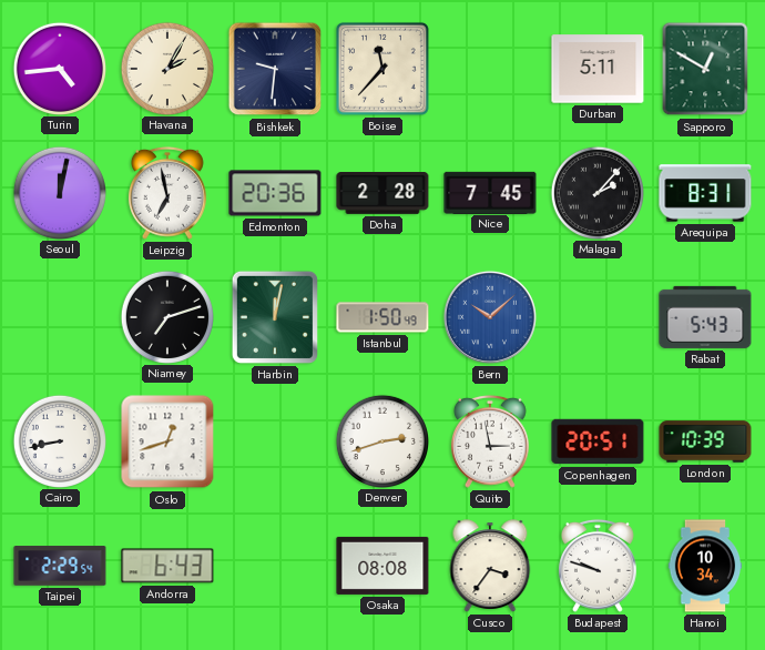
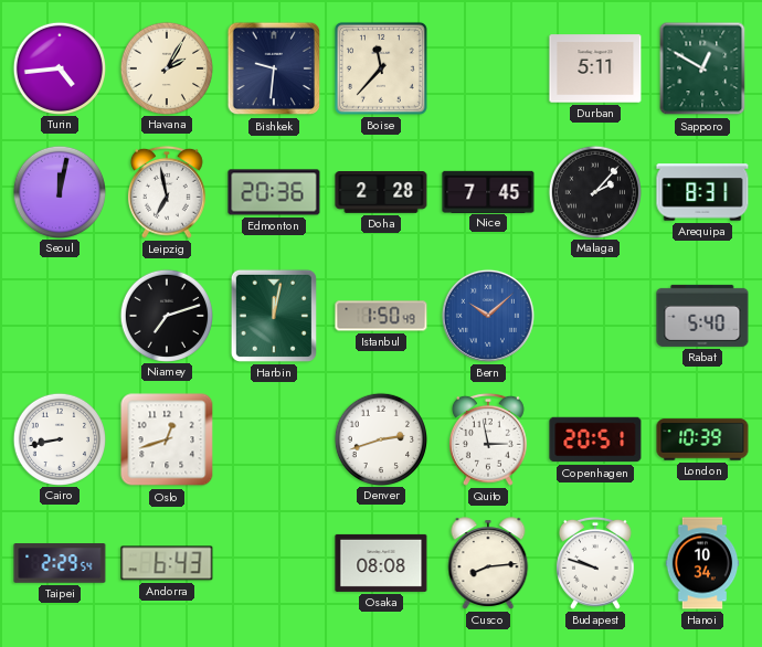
Rabat: 5:43 -> 5:40 (702, 316)
Cusco: 3:36 -> 8:14 (488, 563)
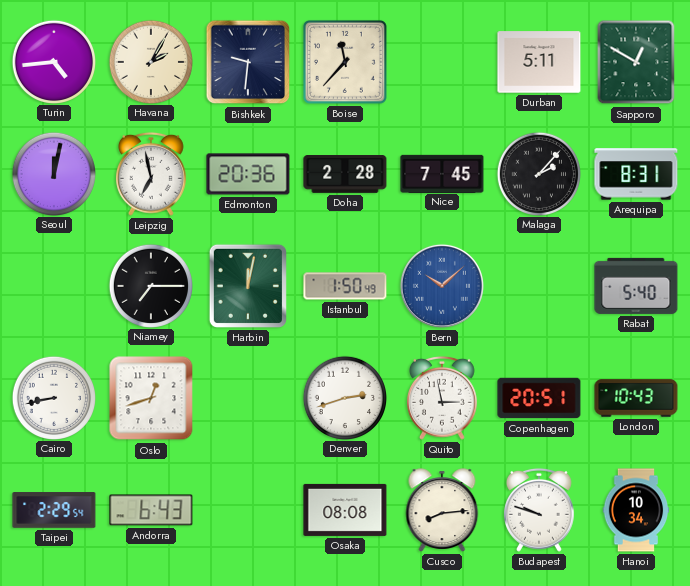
Niamey: 7:12 -> 7:15 (150, 285)
London: 10:39 -> 10:43 (636, 398)
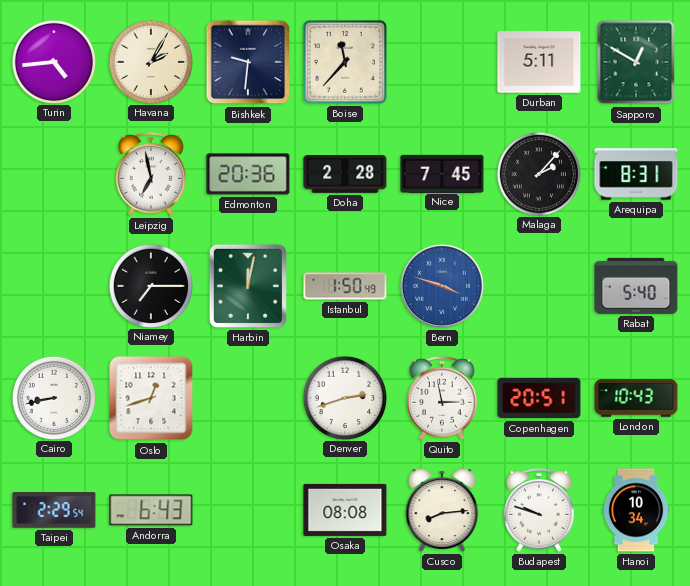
Seoul: 12:02 -> none (53, 173)
Bern: 10:08 -> 3:48 (442, 286)
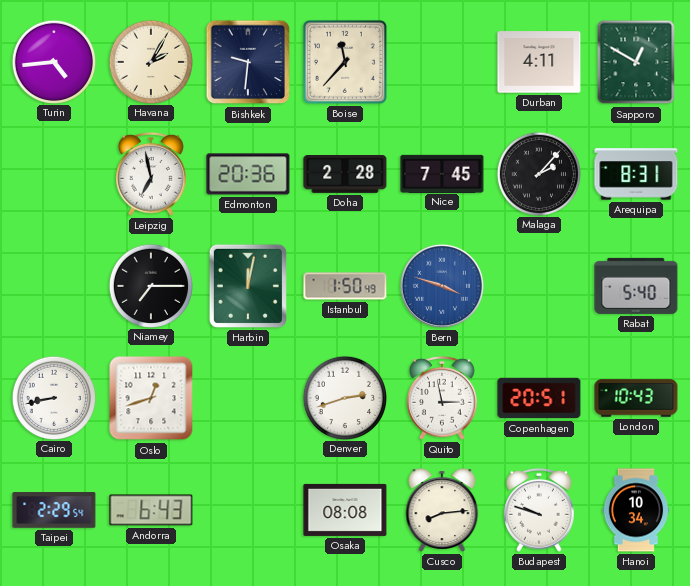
Durban: 5:11 -> 4:11 (539, 62)
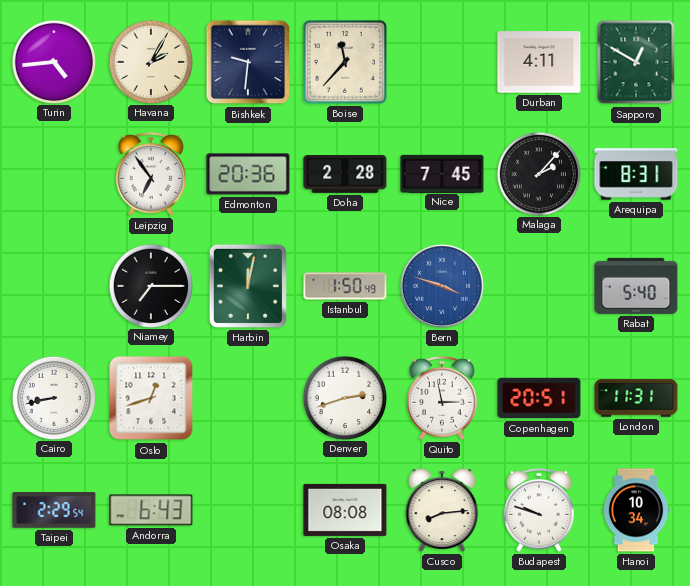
Leipzig: 6:58 -> 6:54 (152, 174)
London: 10:43 -> 11:31 (636, 398)
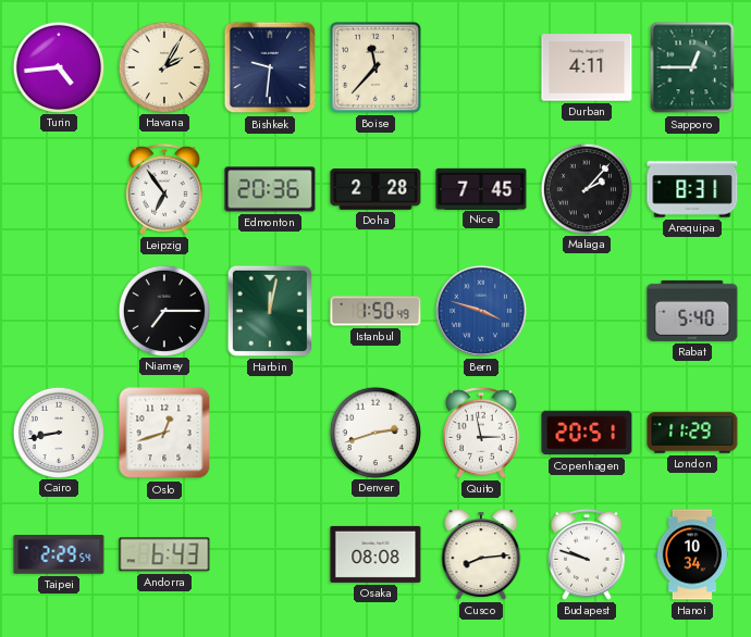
Sapporo: 12:50 -> 12:45 (692, 67)
London: 11:31 -> 11:29 (692, 433)
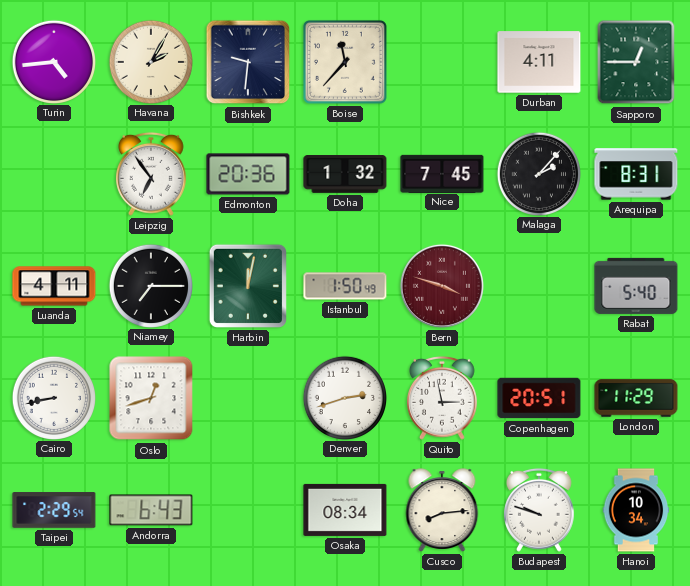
Doha: 2:28 -> 1:32 (345, 175)
Luanda: none -> 4:11 (54, 286)
Bern dial: blue -> burgundy (442, 286)
Osaka: 08:08 -> 08:34 (345, 510)
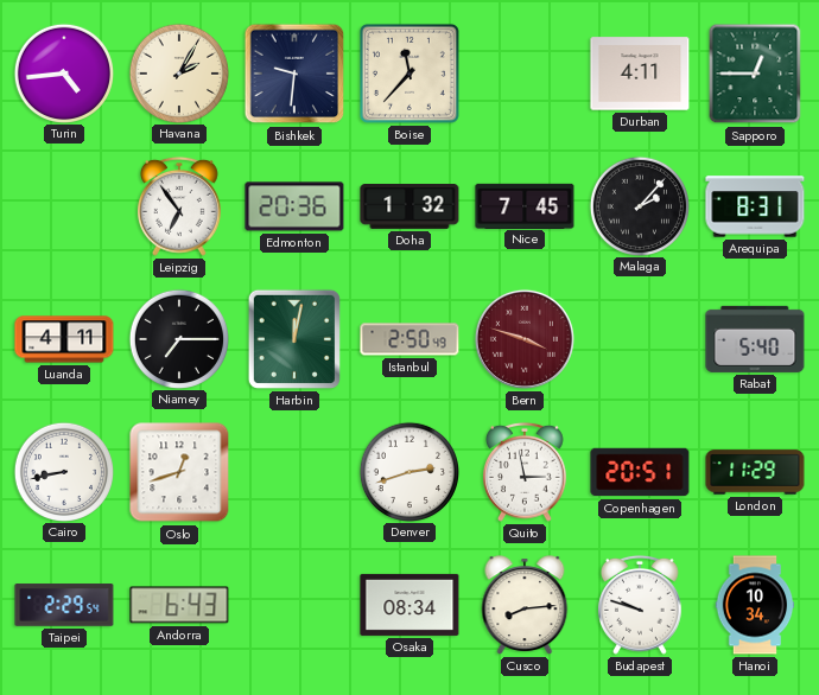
Istanbul: 1:50 -> 2:50 (409, 339)
